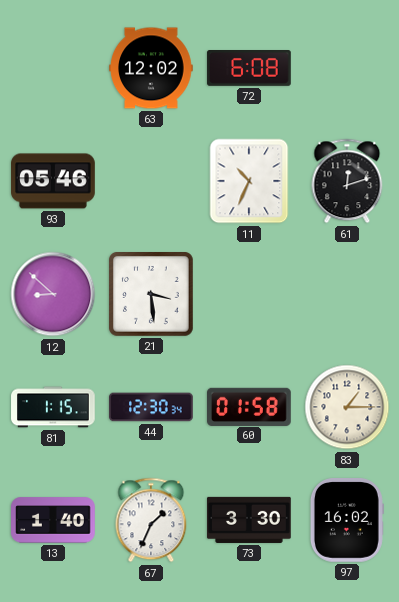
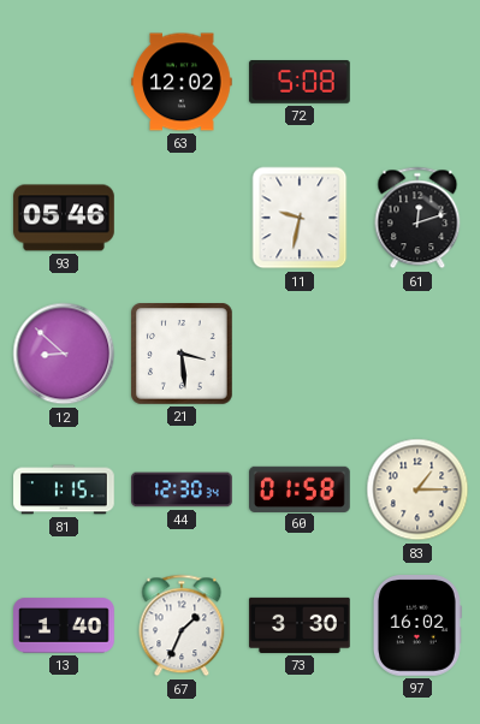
72: 6:08 -> 5:08 (300, 83)
11: 10:34 -> 9:32 (300, 218)
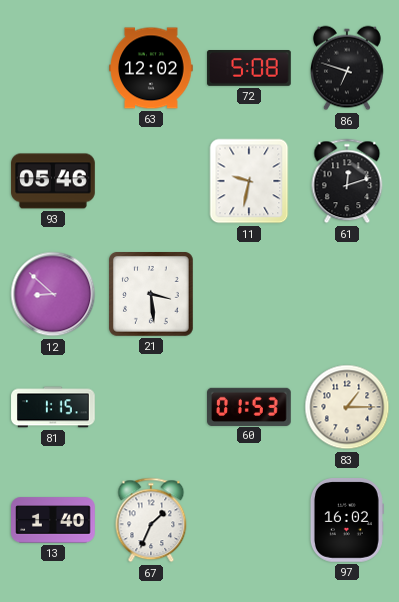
86: none -> 6:48 (348, 68)
44: 12:30 -> none (182, 489)
60: 01:58 -> 01:53 (249, 406)
73: 3:30 -> none (300, 625)
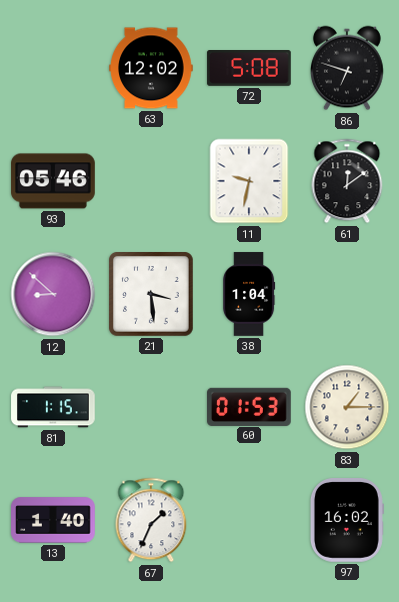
61: 12:12 -> 12:09 (347, 181)
38: none -> 1:04 (250, 294)
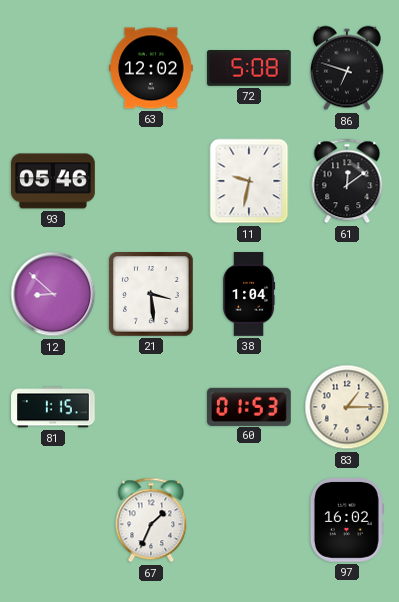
13: 1:40 -> none (53, 520)
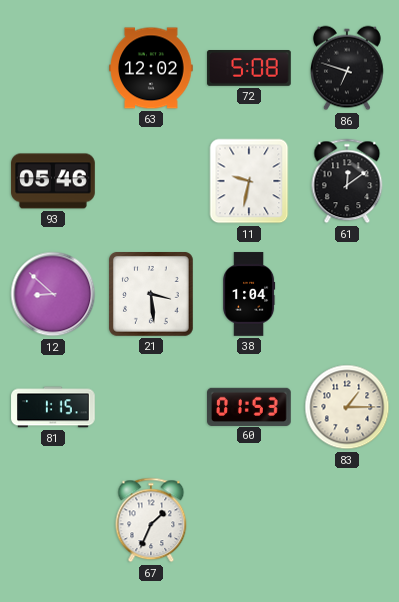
97: 16:02 -> none (347, 520)
